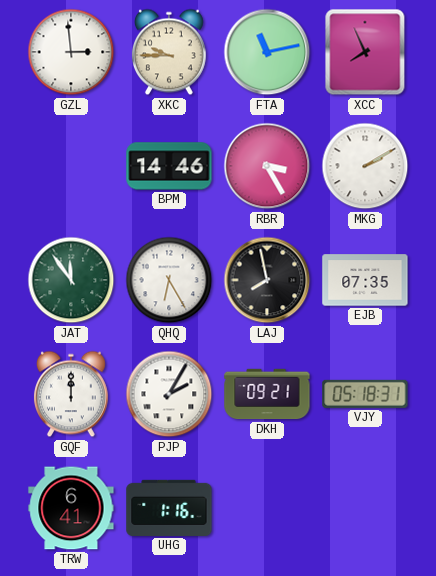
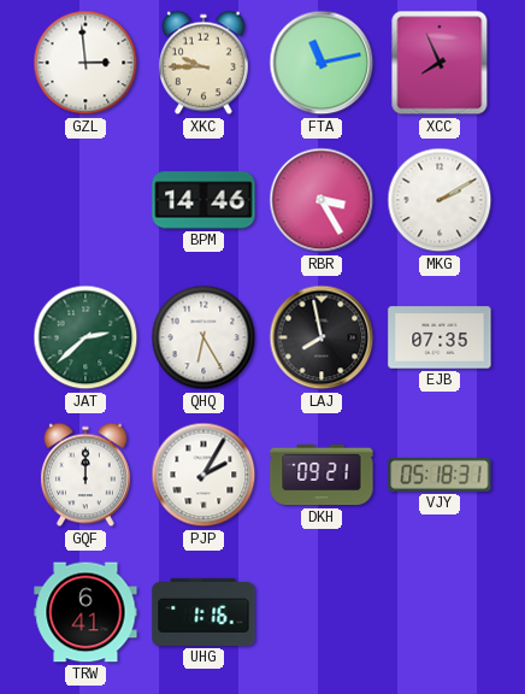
JAT: 11:54 -> 2:38 (85, 337)
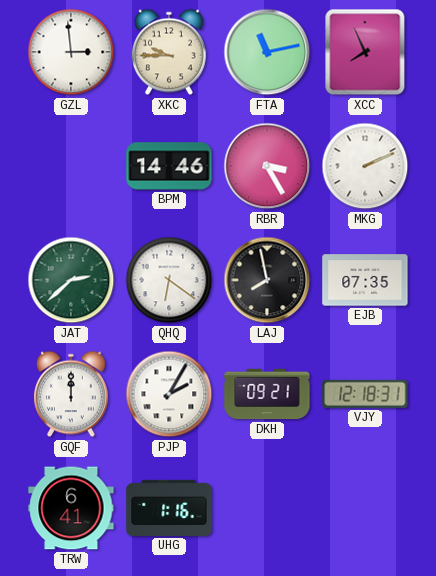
MKG: 2:10 -> 2:11 (365, 166)
QHQ: 6:25 -> 6:21 (169, 280)
VJY: 05:18 -> 12:18 (365, 394)
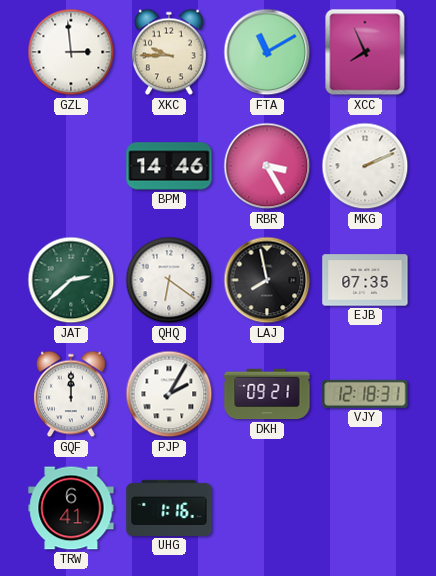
FTA: 11:13 -> 11:10 (267, 52)
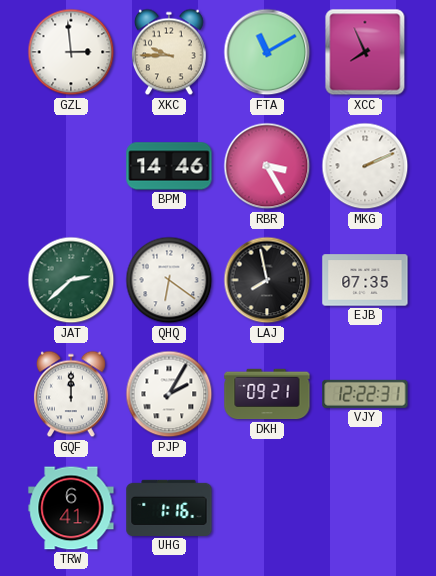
VJY: 12:18 -> 12:22 (365, 394)
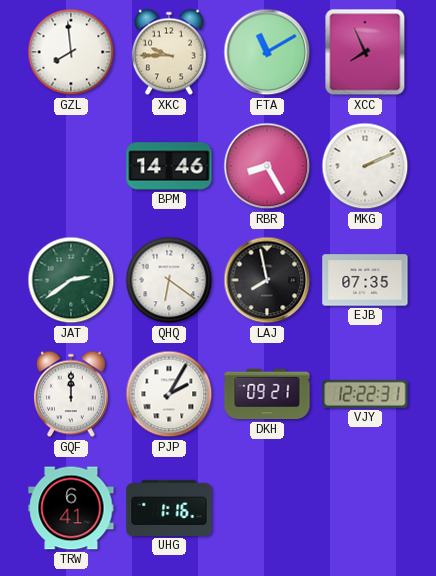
GZL: 2:59 -> 7:59 (71, 52)
RBR: 3:25 -> 8:25 (267, 166)
JAT: 2:38 -> 2:39 (71, 280)
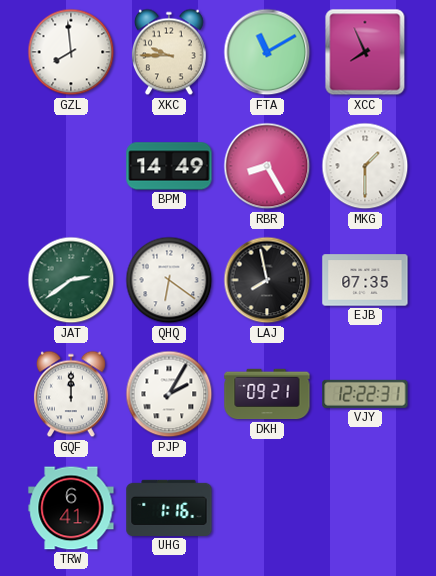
BPM: 14:46 -> 14:49 (169, 166)
MKG: 2:11 -> 1:30 (365, 166)
